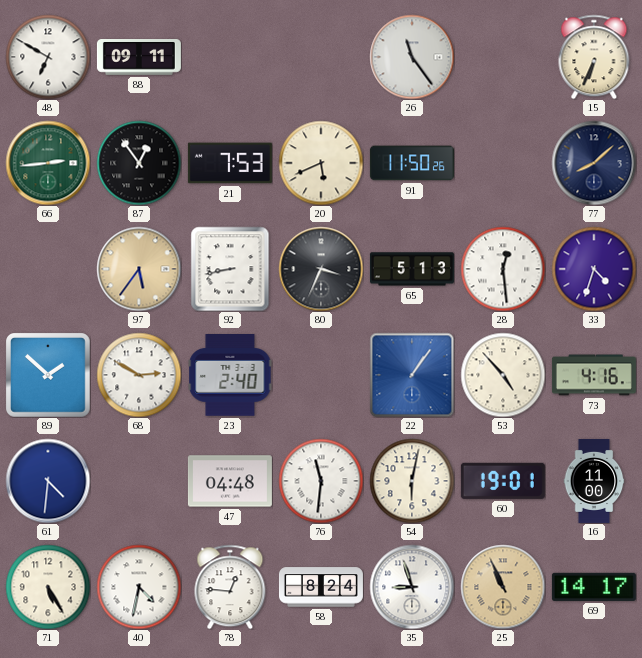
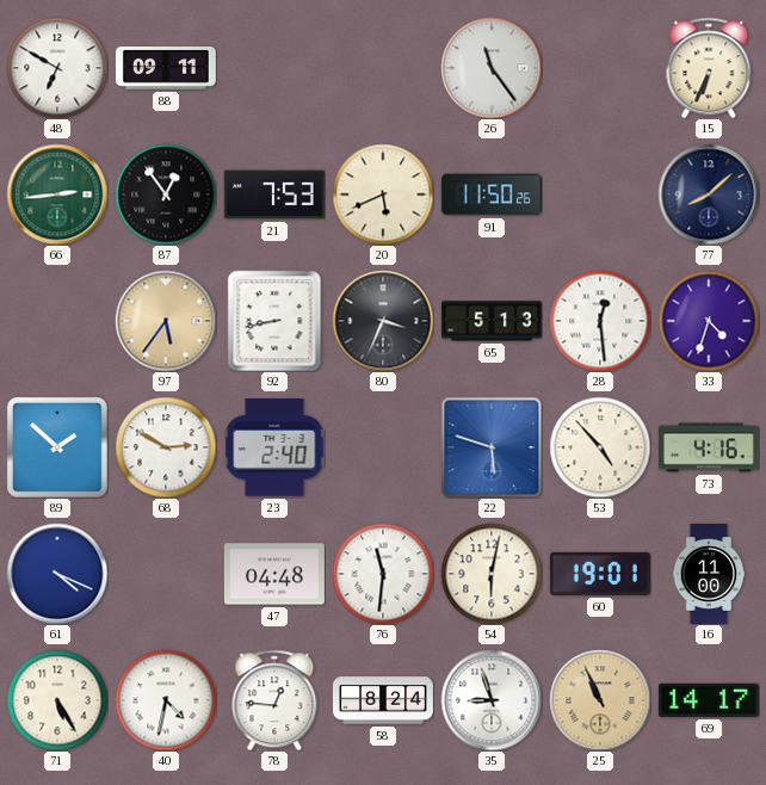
22: 1:06 -> 5:48 (492, 447)
61: 4:31 -> 4:19 (57, 574)
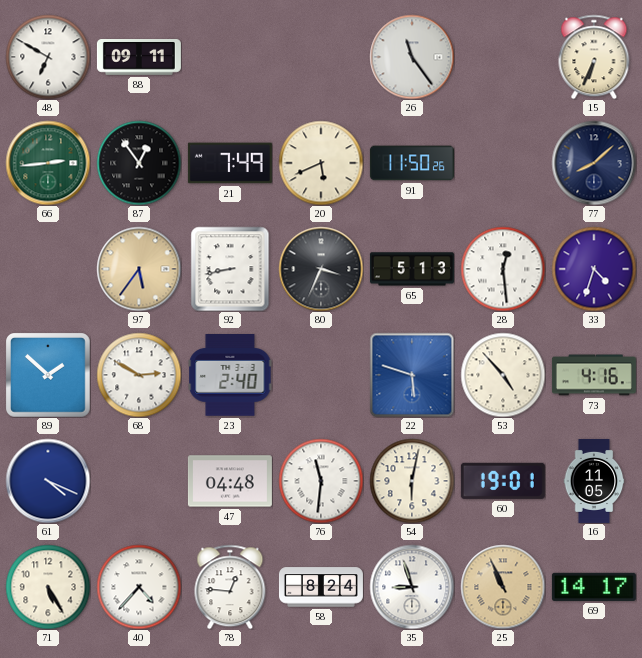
21: 7:53 -> 7:49 (230, 163)
16: 11:00 -> 11:05 (594, 481)
40: 4:32 -> 4:37 (139, 587)
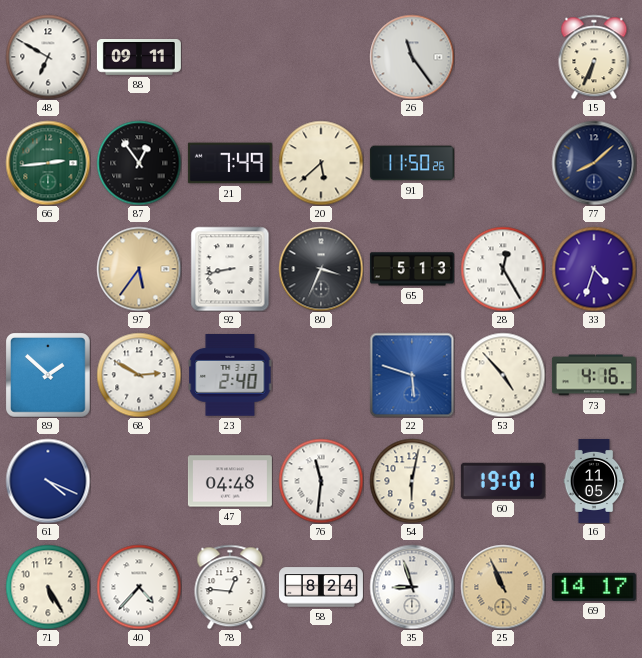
20: 5:41 -> 5:38 (321, 163)
28: 12:29 -> 12:25 (503, 269)
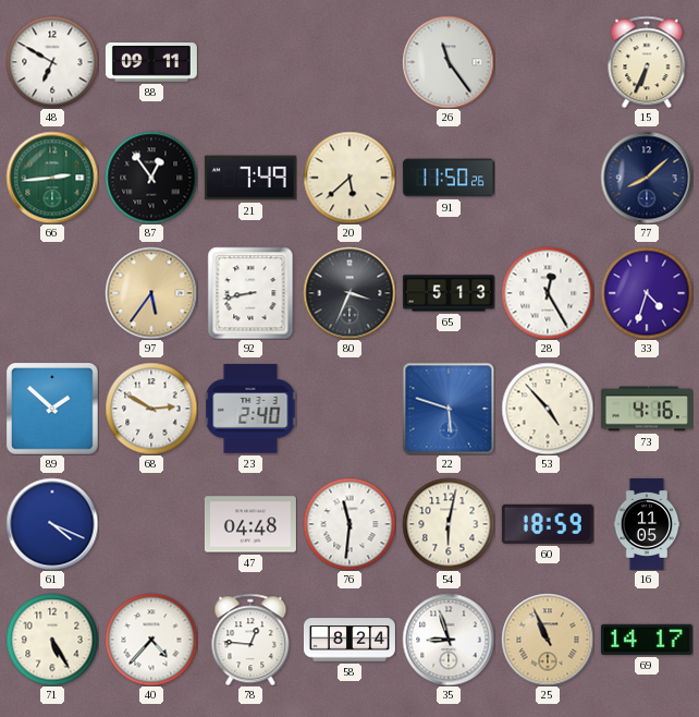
60: 19:01 -> 18:59 (548, 524)
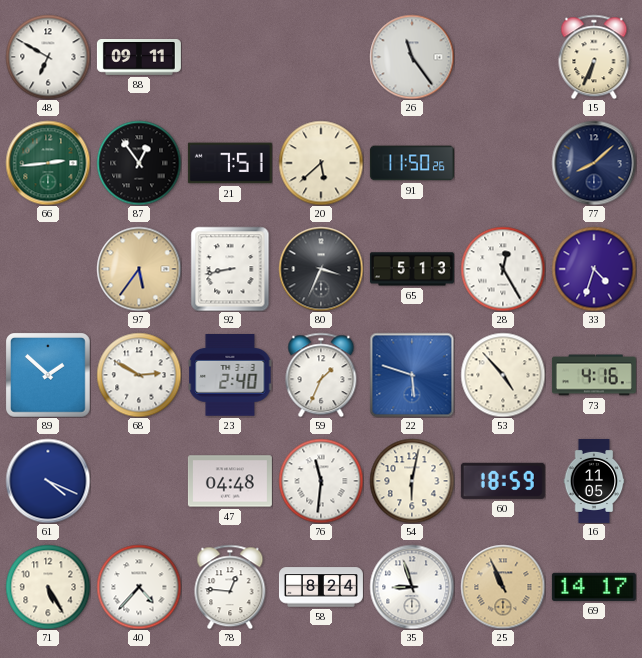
21: 7:49 -> 7:51 (230, 163)
59: none -> 1:34 (321, 375)
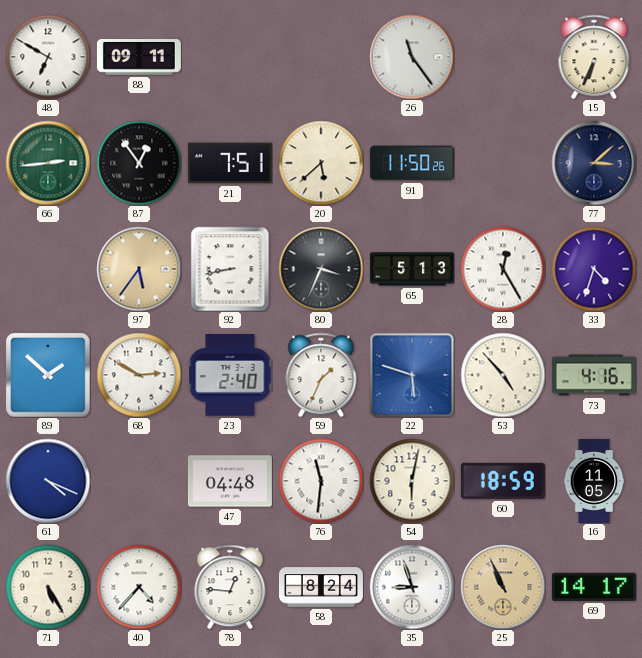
77: 8:08 -> 3:08 (594, 163)
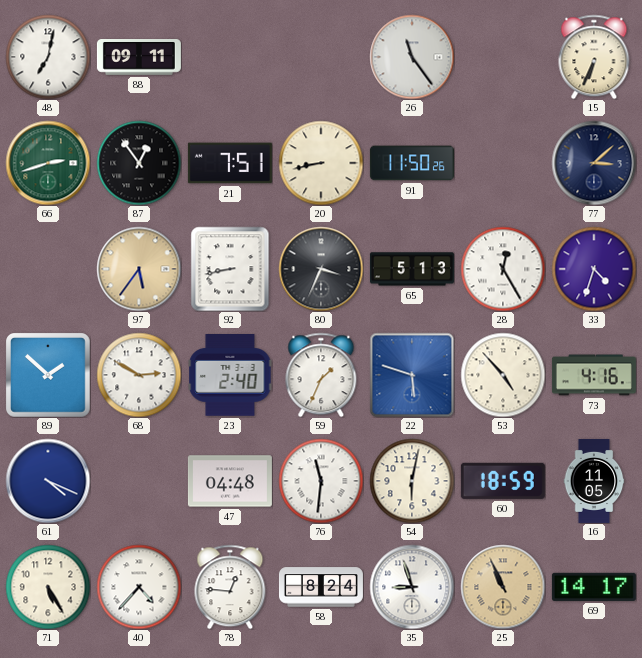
48: 6:50 -> 7:02 (48, 57)
66: 2:44 -> 2:42 (48, 163)
20: 5:38 -> 8:43 (321, 163)
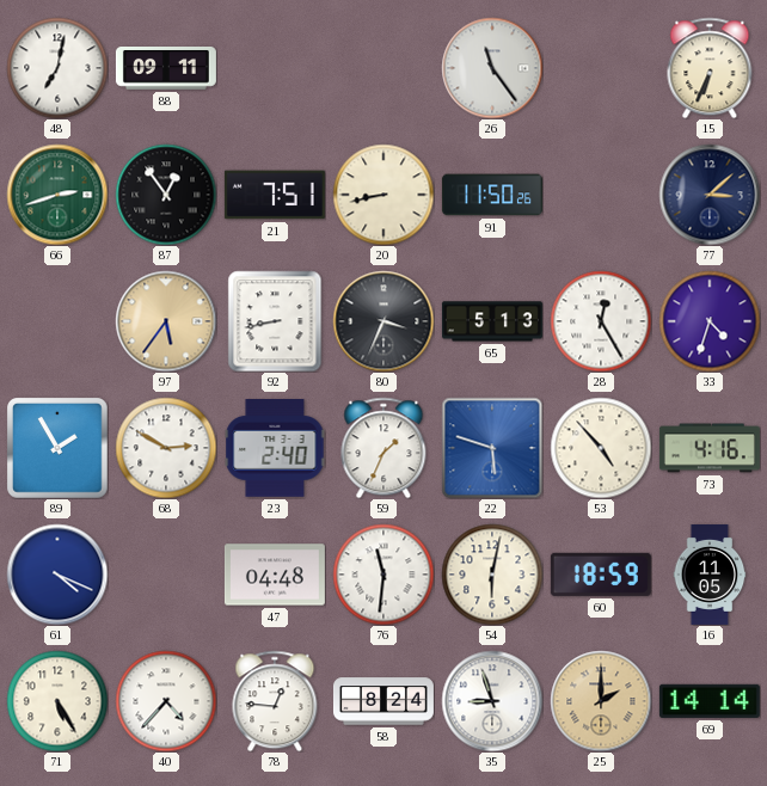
89: 1:52 -> 1:55 (57, 448)
25: 10:56 -> 2:00 (601, 701)
69: 14:17 -> 14:14 (710, 701)
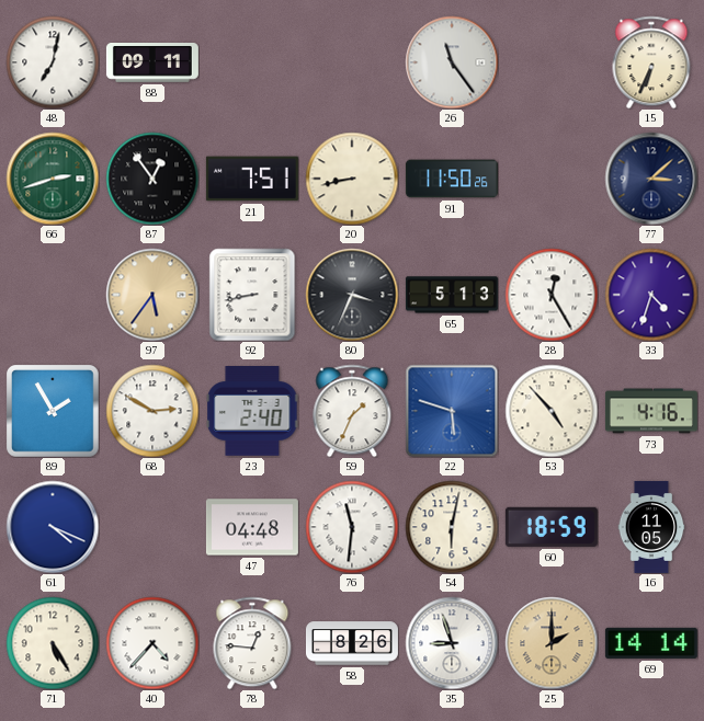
58: 8:24 -> 8:26 (352, 643)
